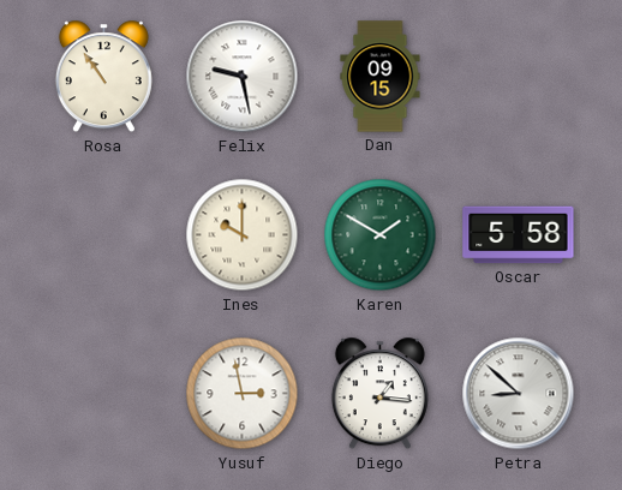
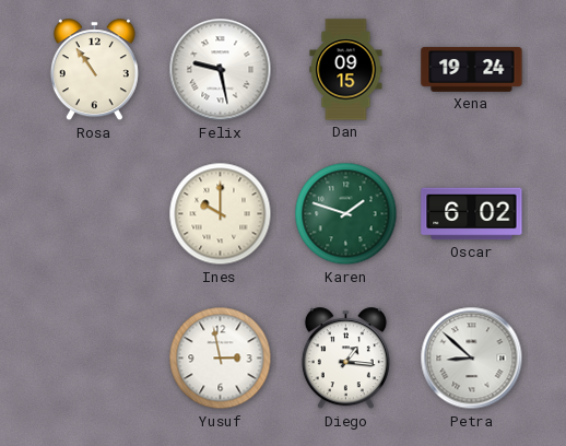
Xena: none -> 19:24 (472, 69)
Karen: 1:50 -> 1:48 (346, 214)
Oscar: 5:58 -> 6:02 (472, 214)
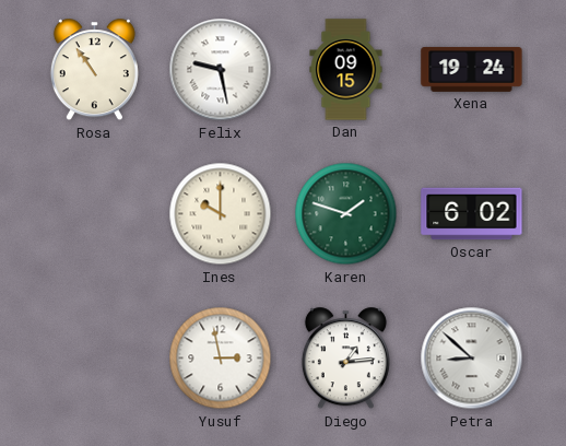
Diego: 1:16 -> 1:14 (345, 359)
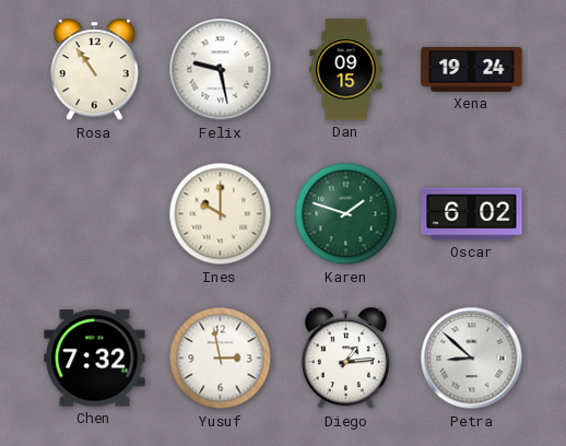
Chen: none -> 7:32 (95, 359)
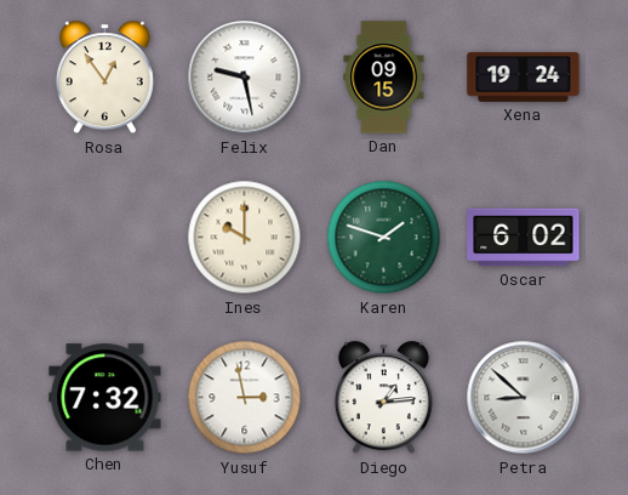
Rosa: 10:54 -> 12:54 (104, 78)
